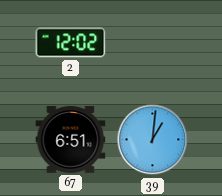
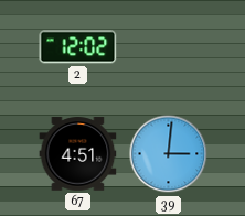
67: 6:51 -> 4:51 (78, 154)
39: 1:01 -> 3:01 (169, 154)
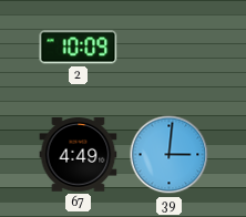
2: 12:02 -> 10:09 (79, 48)
67: 4:51 -> 4:49 (79, 155)
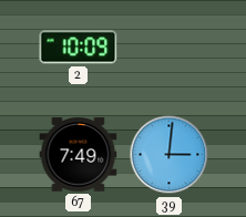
67: 4:49 -> 7:49 (79, 155)
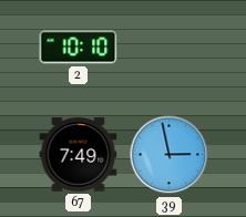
2: 10:09 -> 10:10 (79, 48)
39: 3:01 -> 2:58 (170, 155)
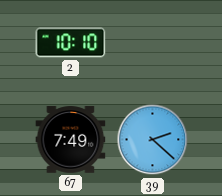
39: 2:58 -> 2:22 (153, 140)
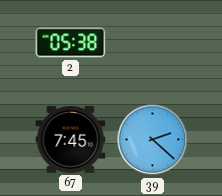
2: 10:10 -> 05:38 (71, 43)
67: 7:49 -> 7:45 (71, 140)
